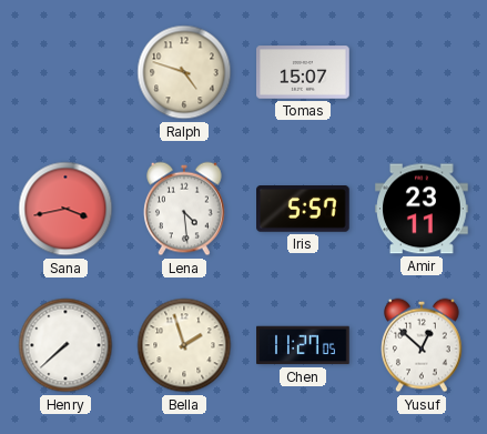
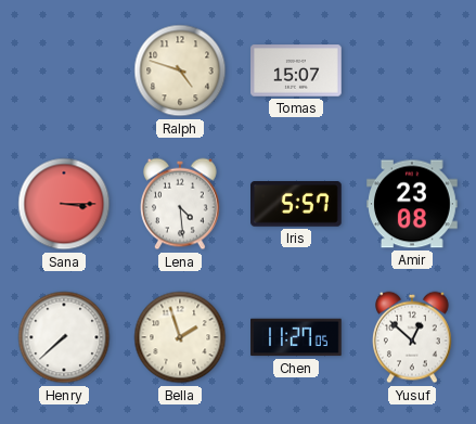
Sana: 3:43 -> 3:15 (64, 204)
Amir: 23:11 -> 23:08 (412, 204)
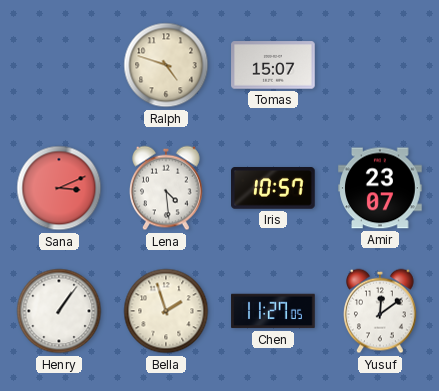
Sana: 3:15 -> 3:11 (59, 188)
Iris: 5:57 -> 10:57 (274, 189)
Amir: 23:08 -> 23:07 (380, 188)
Henry: 7:38 -> 1:06 (59, 311)
Yusuf: 12:52 -> 12:09 (381, 311)
